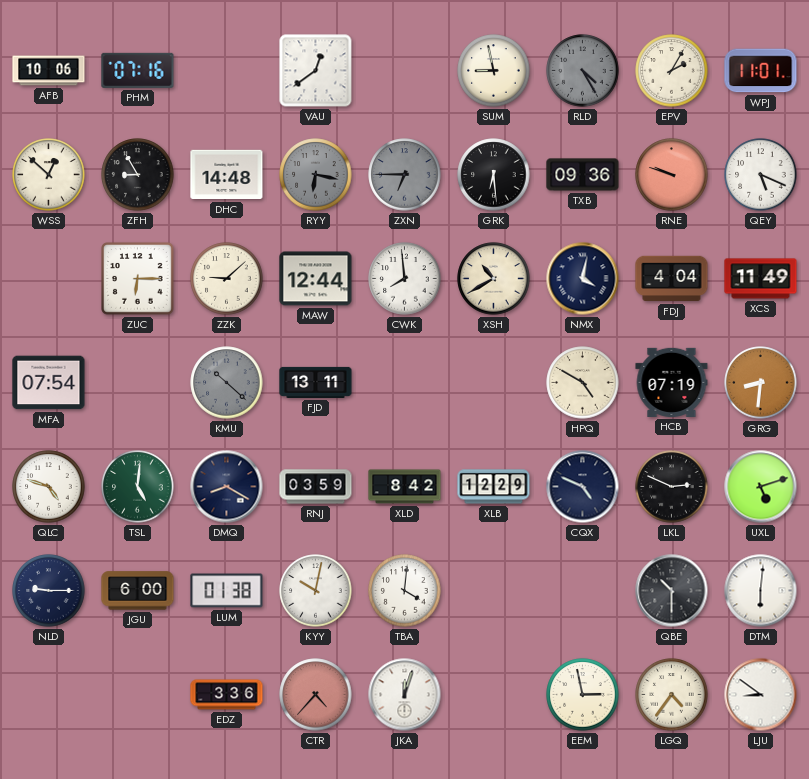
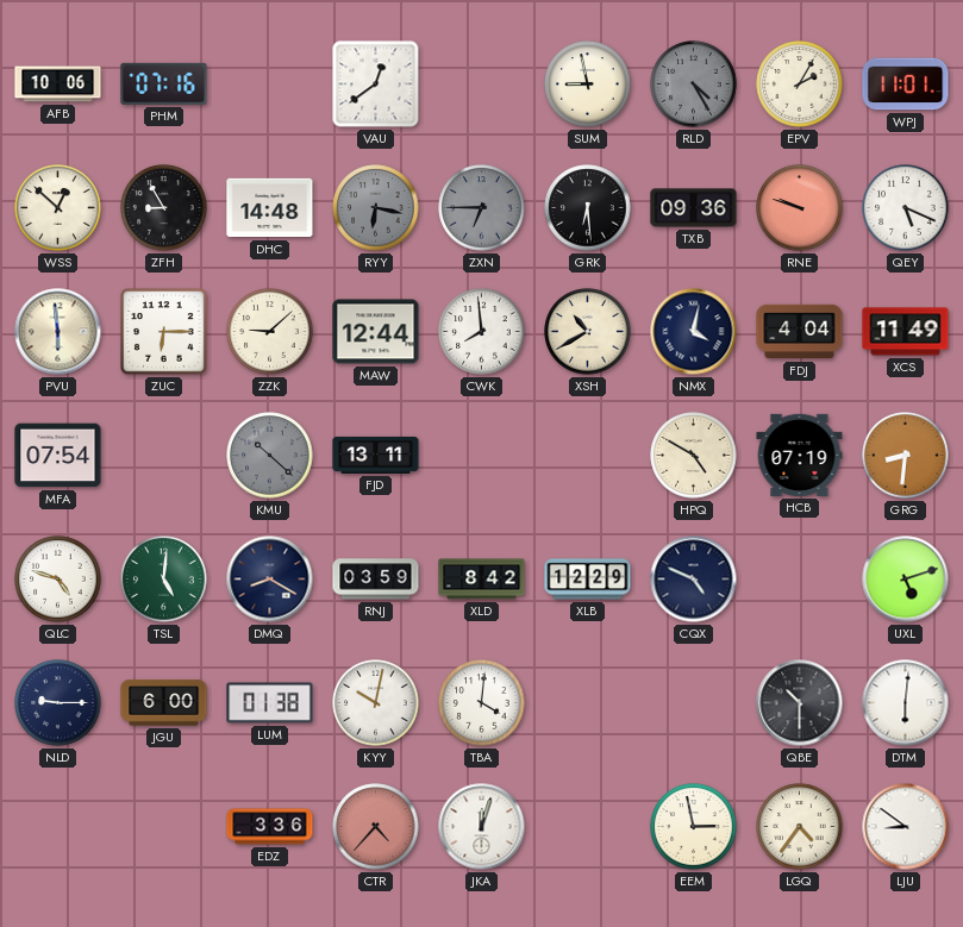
PVU: none -> 5:59 (58, 332)
LKL: 2:49 -> none (672, 487)
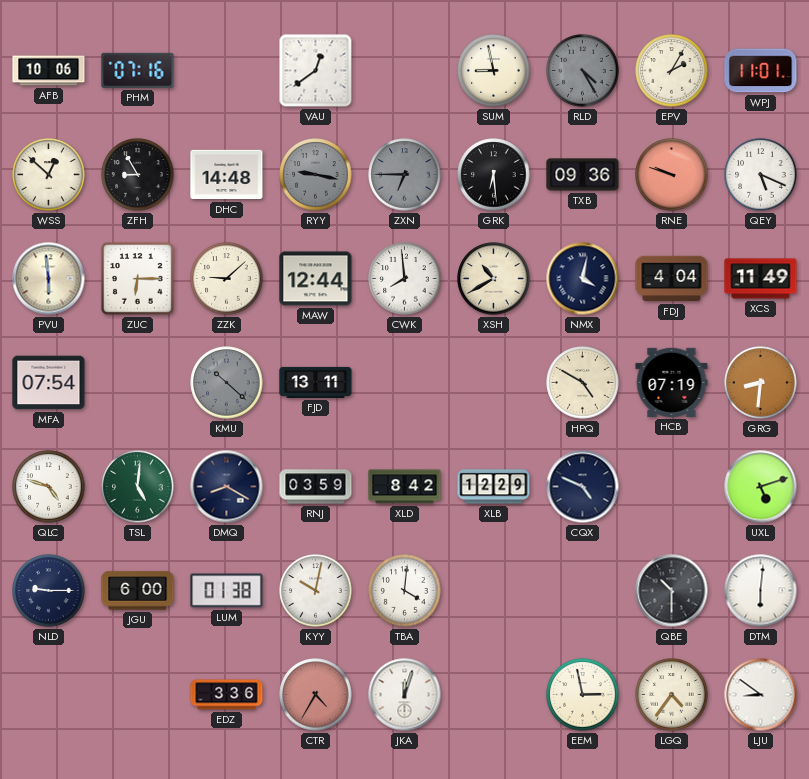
RYY: 6:17 -> 9:17 (316, 175)
CTR: 4:37 -> 4:35 (316, 695)
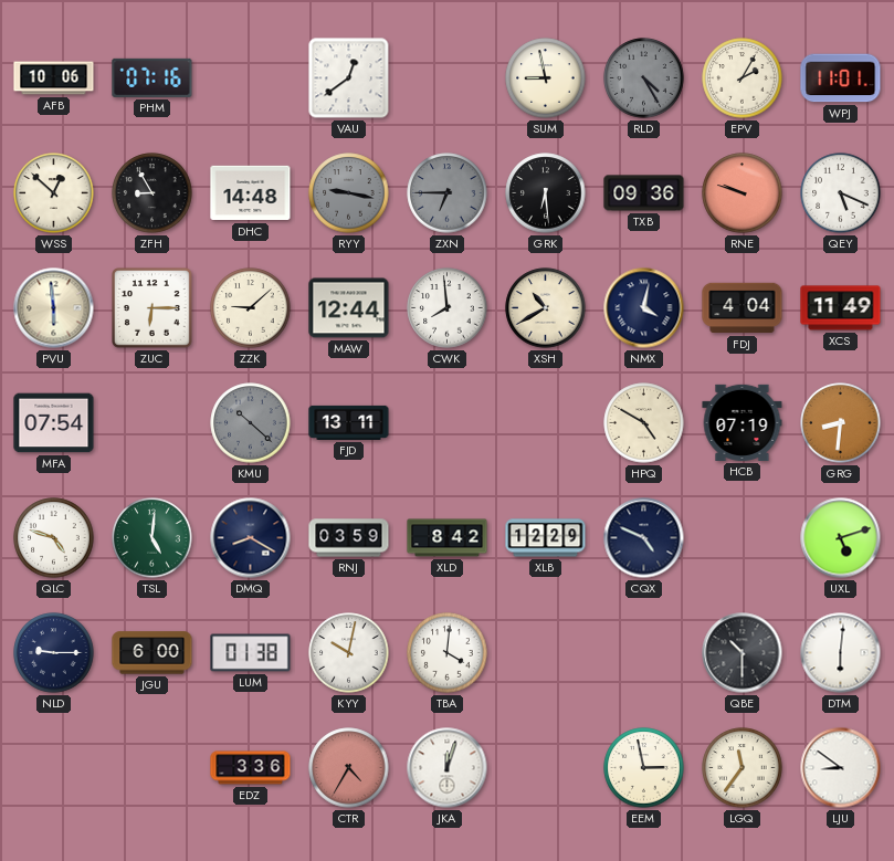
LGQ: 4:36 -> 11:36 (743, 768)
